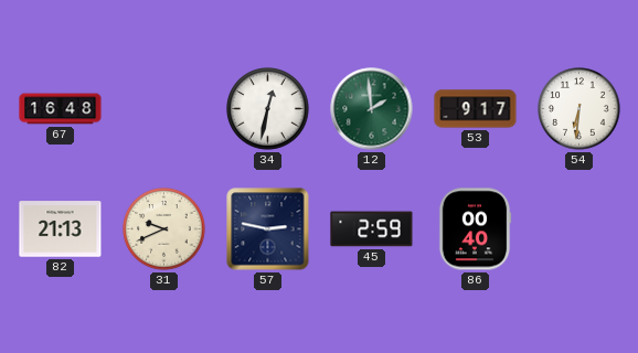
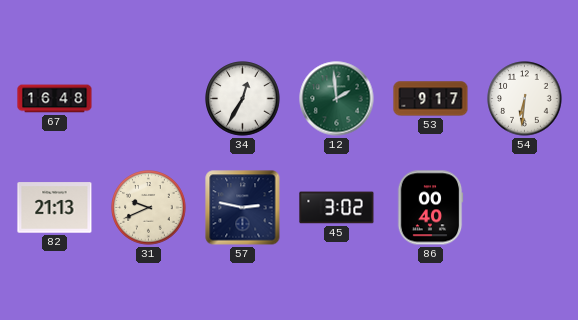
34: 12:32 -> 12:35 (243, 99)
45: 2:59 -> 3:02 (337, 208)
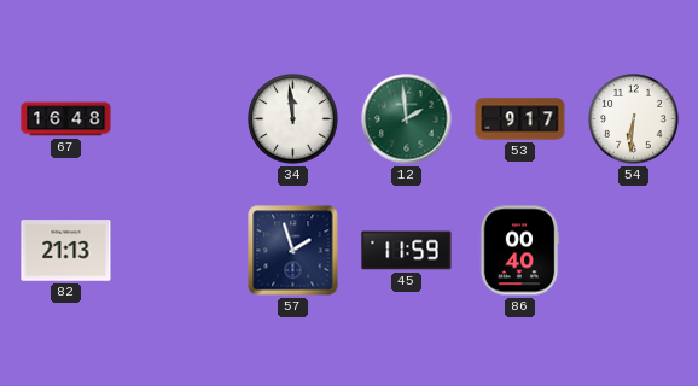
34: 12:35 -> 11:59 (293, 119)
31: 9:41 -> none (149, 208)
57: 2:47 -> 1:57 (293, 251)
45: 3:02 -> 11:59 (407, 251)
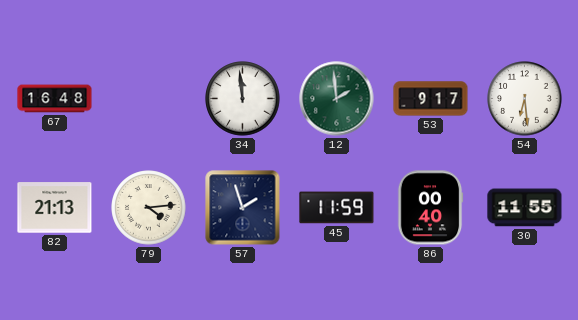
54: 6:31 -> 6:29 (525, 99)
79: none -> 4:14 (149, 208)
30: none -> 11:55 (525, 208)
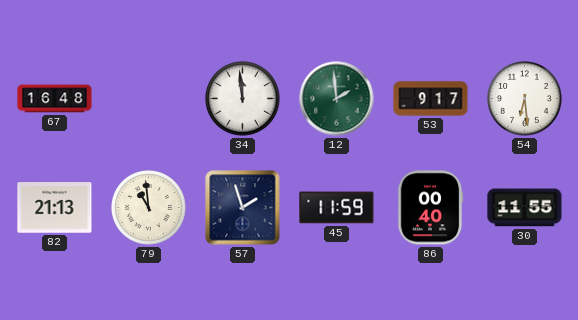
79: 4:14 -> 10:59 (149, 208)
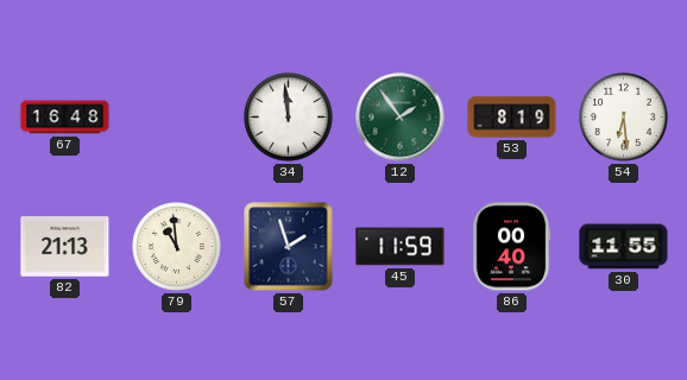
12: 1:59 -> 1:54 (401, 118)
53: 9:17 -> 8:19 (512, 118)
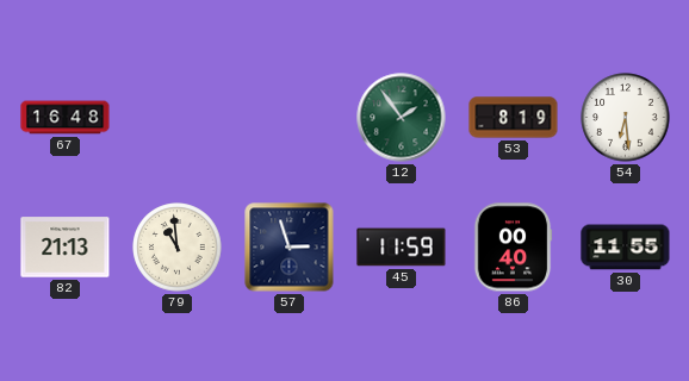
34: 11:59 -> none (289, 118)
57: 1:57 -> 2:57 (290, 248)
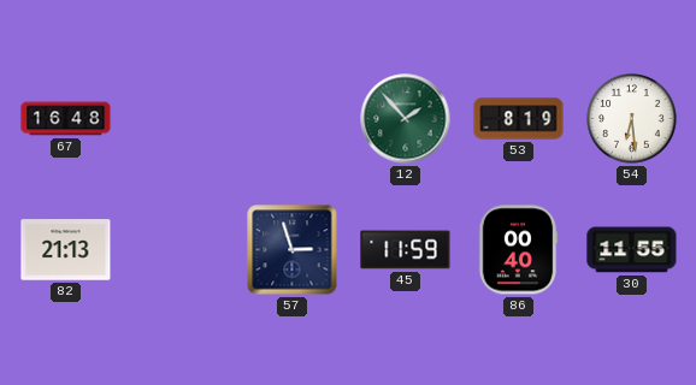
12: 1:54 -> 1:53 (406, 119)
79: 10:59 -> none (178, 248)
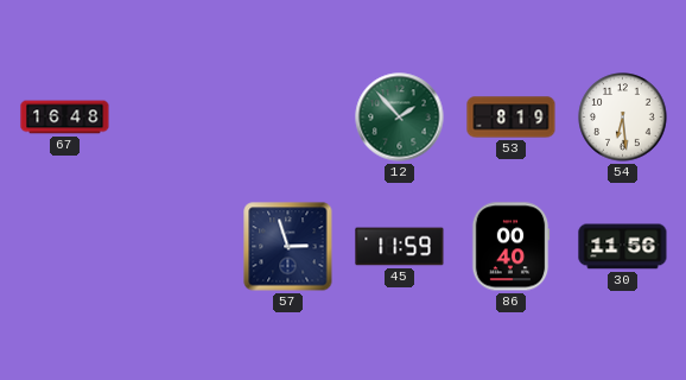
82: 21:13 -> none (66, 250)
30: 11:55 -> 11:56 (623, 247)
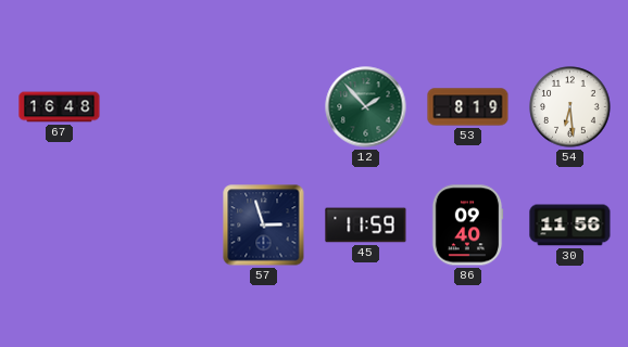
86: 00:40 -> 09:40 (467, 226)
